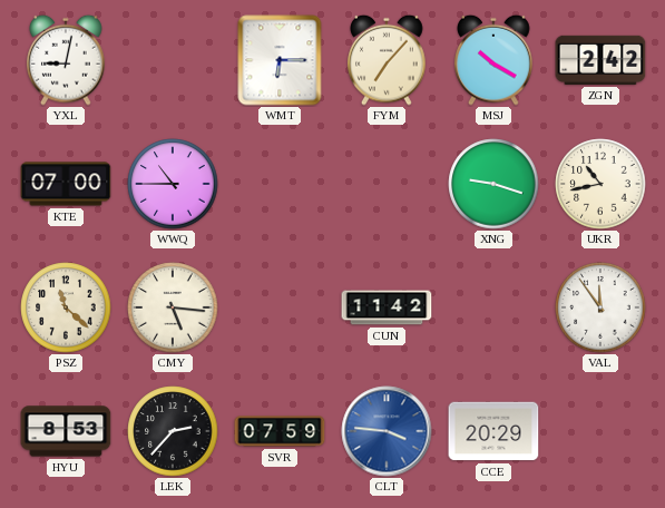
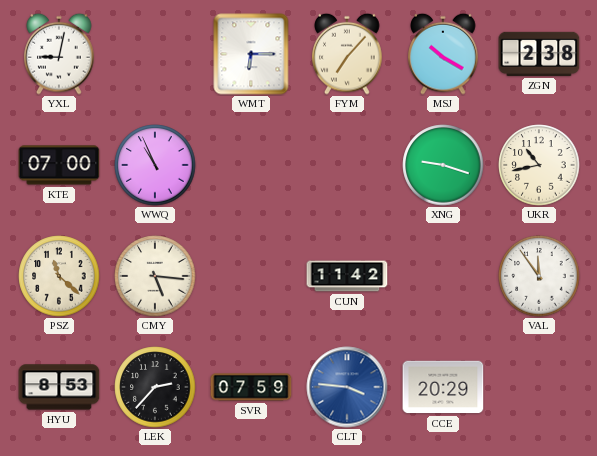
ZGN: 2:42 -> 2:38 (539, 54)
WWQ: 10:45 -> 10:56 (155, 165)
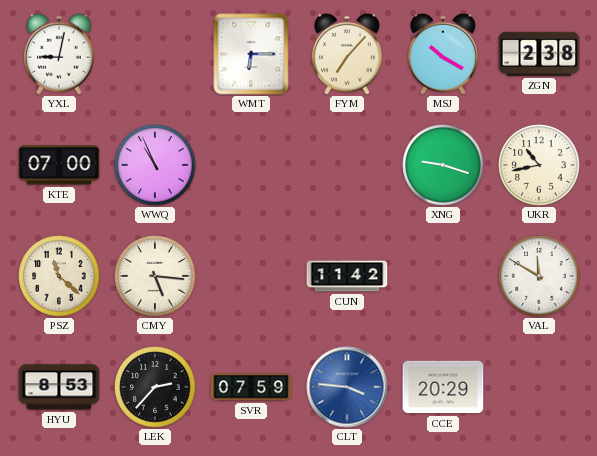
VAL: 11:54 -> 11:50 (539, 276)
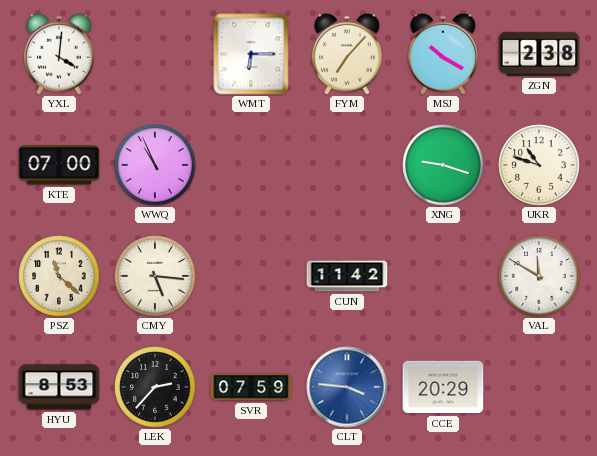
YXL: 9:02 -> 4:01 (59, 54)
UKR: 10:43 -> 10:48 (539, 165)
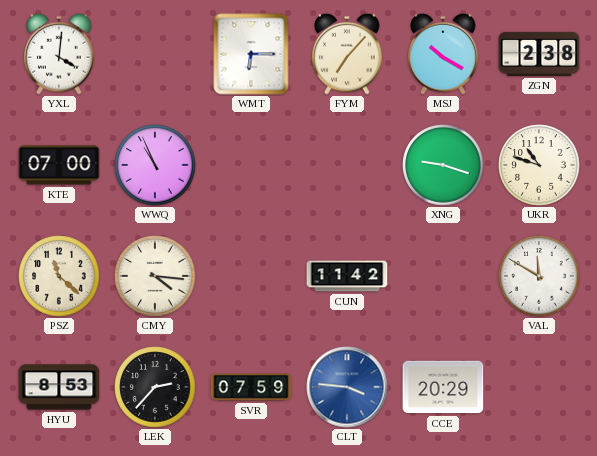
CMY: 5:16 -> 4:16 (155, 276)
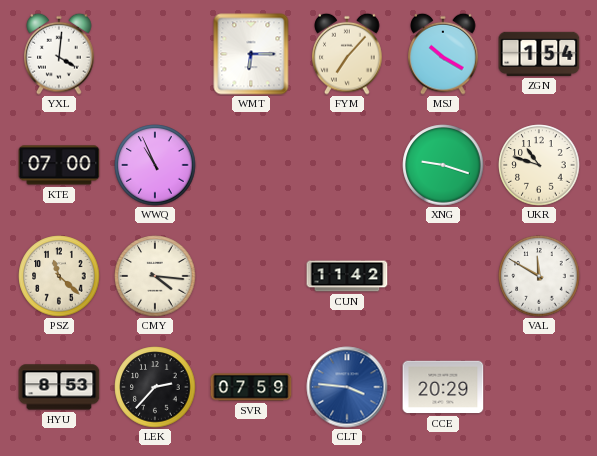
ZGN: 2:38 -> 1:54 (539, 54)
